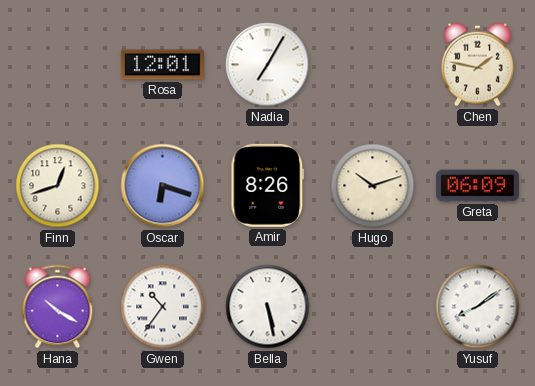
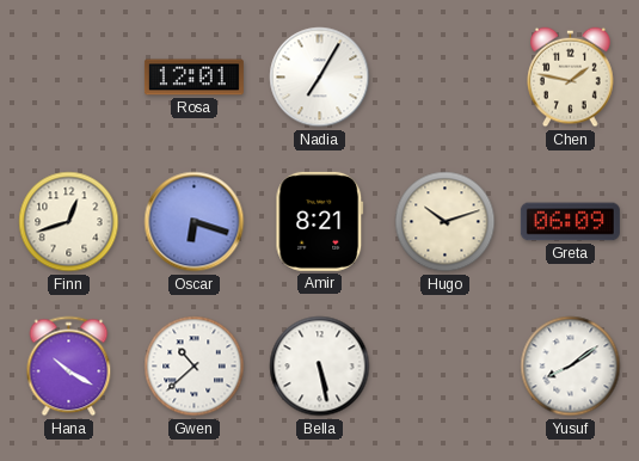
Amir: 8:26 -> 8:21 (320, 221)
Gwen: 10:36 -> 10:38 (195, 367)
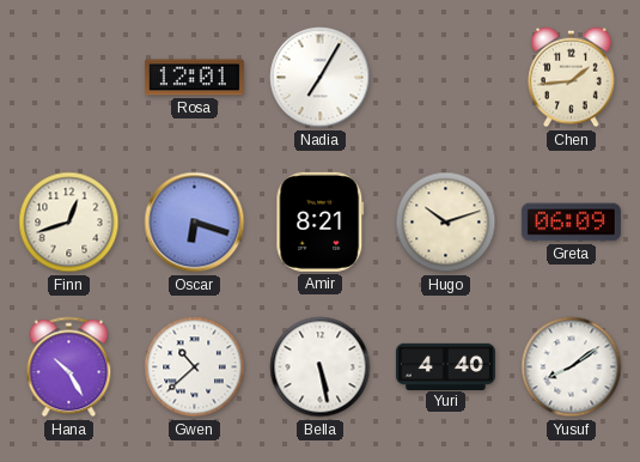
Chen: 1:47 -> 1:44 (572, 78)
Hana: 10:20 -> 10:25 (69, 367)
Yuri: none -> 4:40 (445, 366)
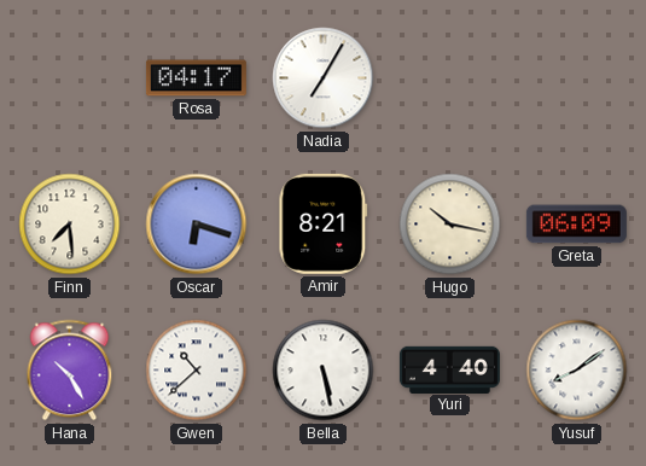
Rosa: 12:01 -> 04:17 (196, 78)
Chen: 1:44 -> none (572, 78)
Finn: 12:42 -> 7:29 (70, 225)
Hugo: 10:12 -> 10:17 (450, 225)
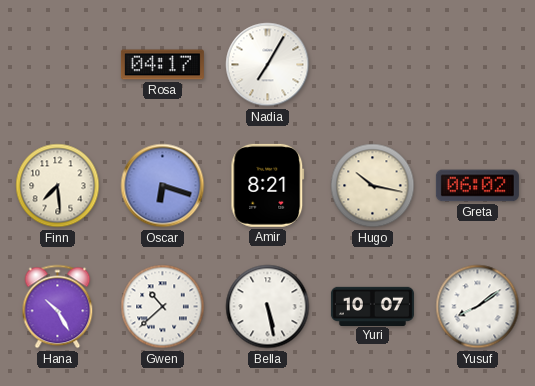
Greta: 06:09 -> 06:02 (477, 186)
Yuri: 4:40 -> 10:07 (372, 306)
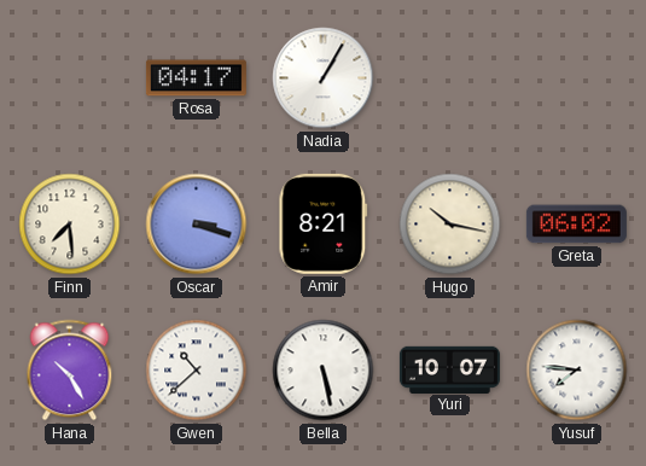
Nadia: 7:05 -> 1:05 (324, 78)
Oscar: 6:18 -> 3:18 (197, 225)
Yusuf: 8:09 -> 7:46 (577, 371)
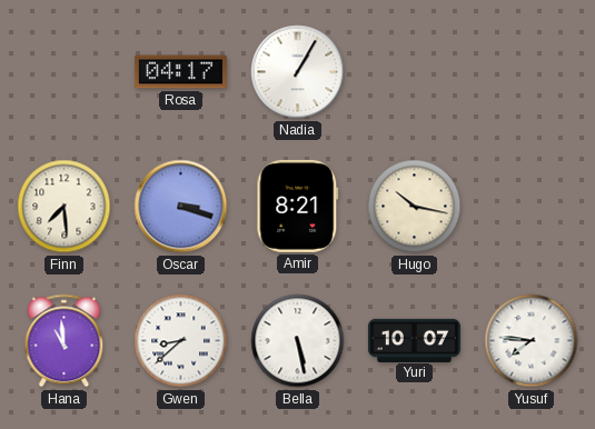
Greta: 06:02 -> none (576, 225)
Hana: 10:25 -> 10:59 (65, 341)
Gwen: 10:38 -> 8:38 (181, 341)
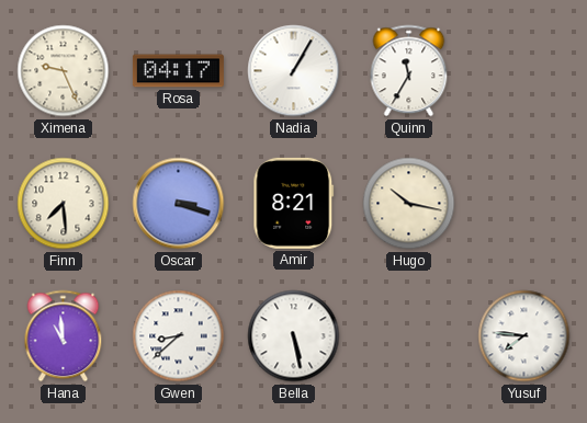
Ximena: none -> 9:26 (64, 71)
Quinn: none -> 11:35 (409, 71)
Yuri: 10:07 -> none (414, 340)
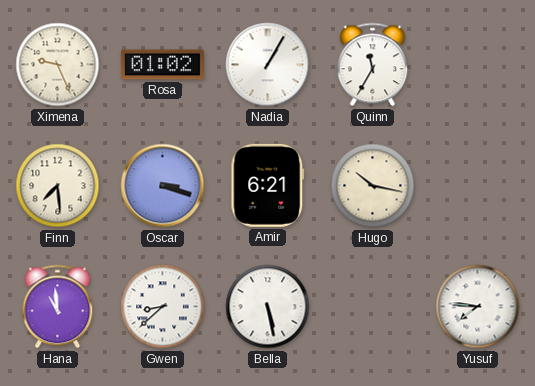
Rosa: 04:17 -> 01:02 (162, 65)
Amir: 8:21 -> 6:21 (268, 185)
